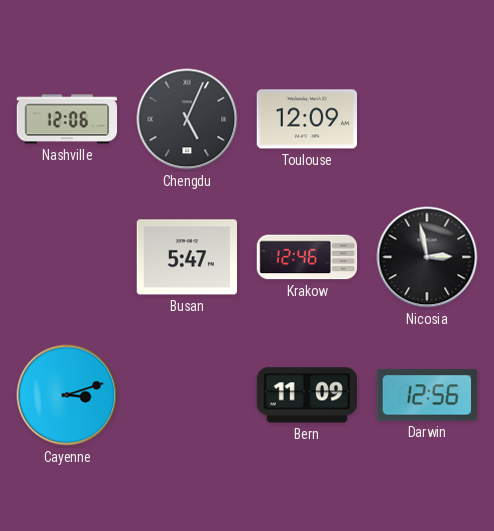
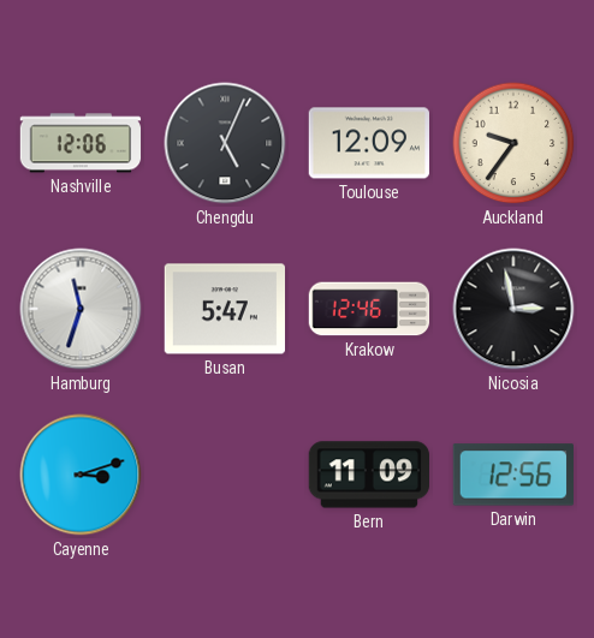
Auckland: none -> 9:36 (513, 143)
Hamburg: none -> 11:33 (81, 309)
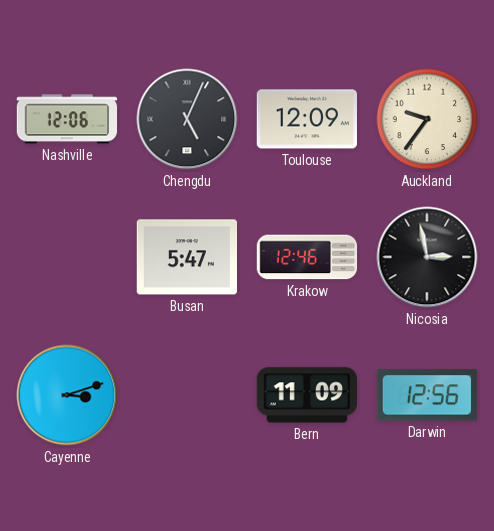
Hamburg: 11:33 -> none (81, 309)
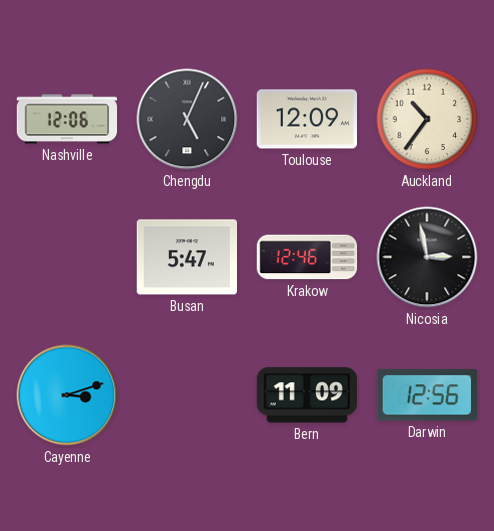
Auckland: 9:36 -> 10:36 (427, 119)
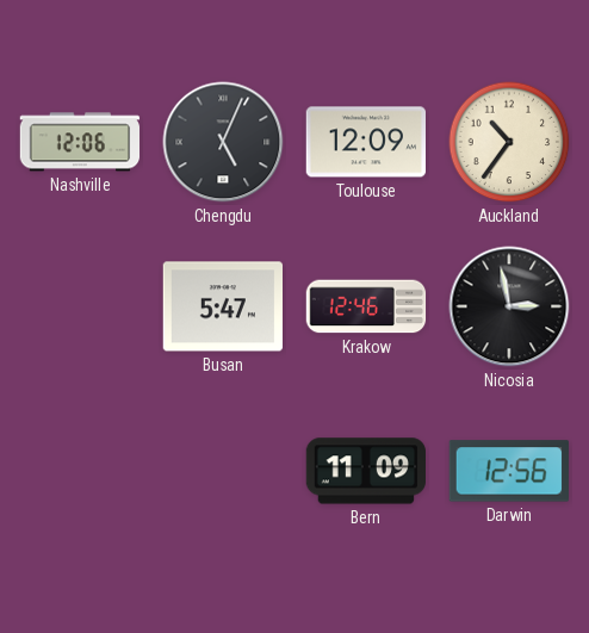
Cayenne: 3:12 -> none (67, 395)
